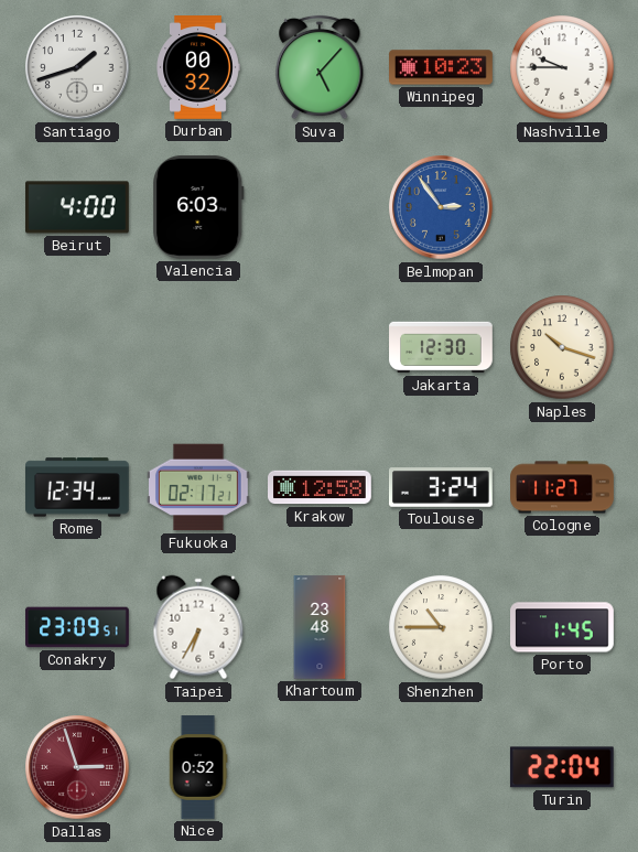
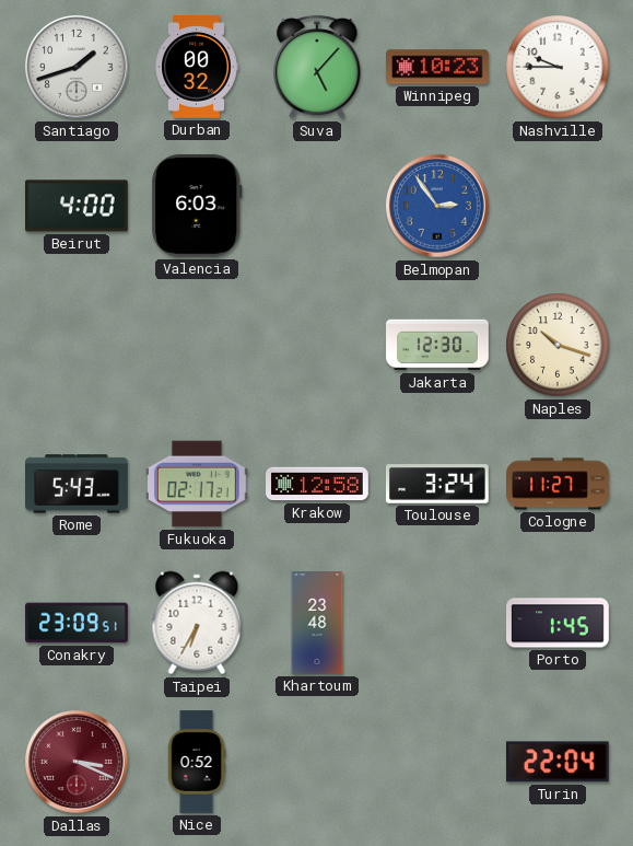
Rome: 12:34 -> 5:43 (78, 484)
Shenzhen: 10:45 -> none (441, 627)
Dallas: 2:57 -> 3:19 (77, 762)
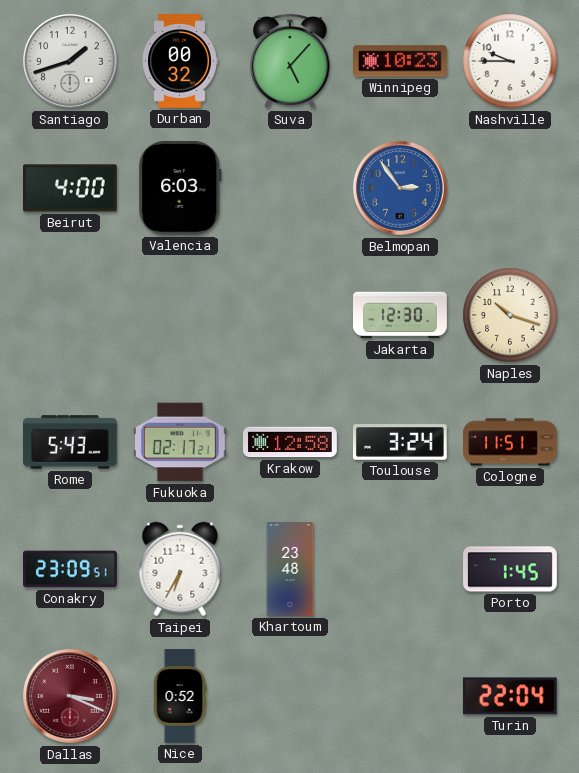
Cologne: 11:27 -> 11:51 (510, 442)
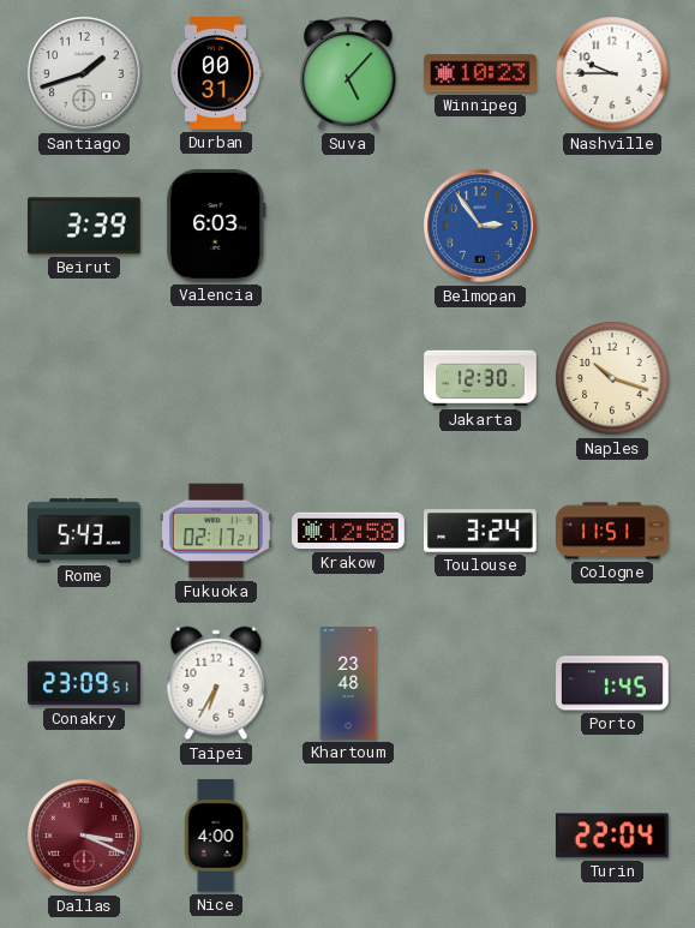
Durban: 00:32 -> 00:31 (216, 73)
Beirut: 4:00 -> 3:39 (85, 226)
Nice: 0:52 -> 4:00 (216, 836)
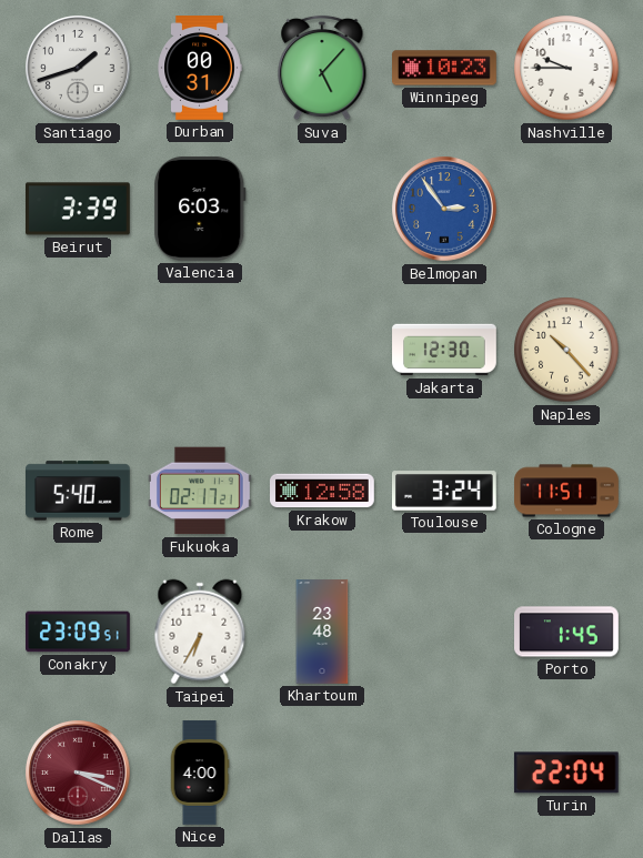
Naples: 10:18 -> 10:23 (566, 350)
Rome: 5:43 -> 5:40 (79, 491)
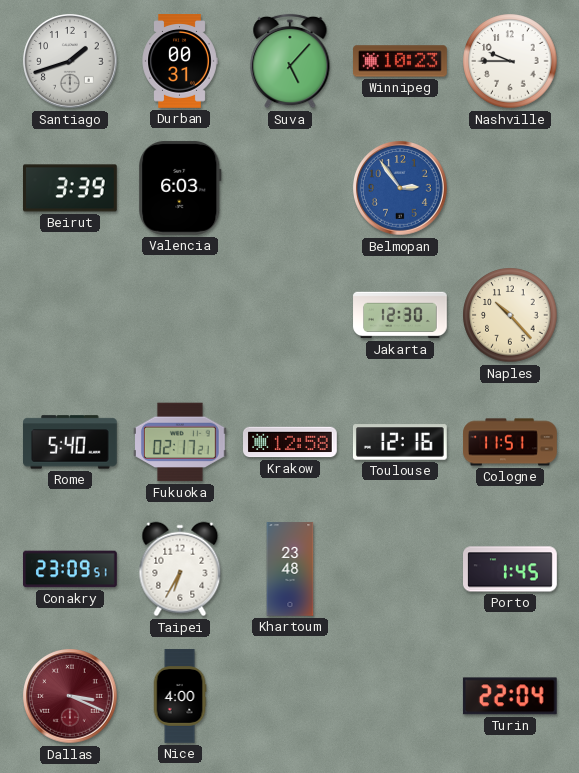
Toulouse: 3:24 -> 12:16 (401, 442)
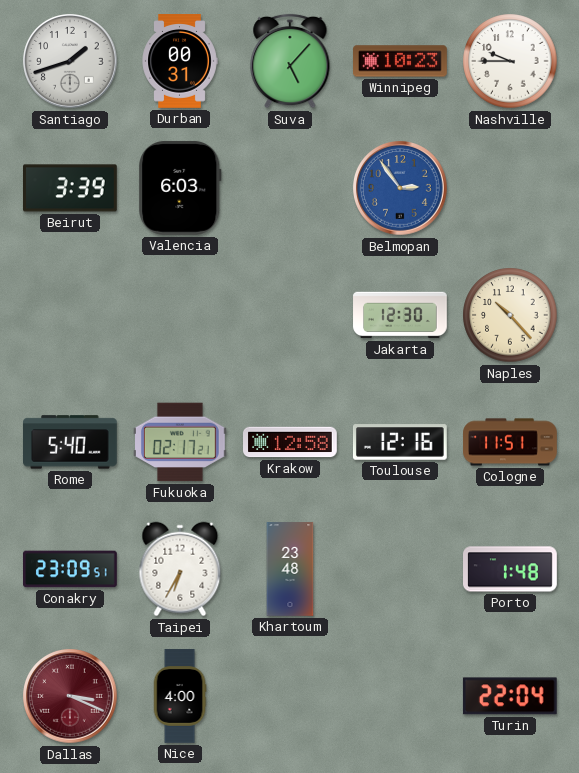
Porto: 1:45 -> 1:48 (511, 569)
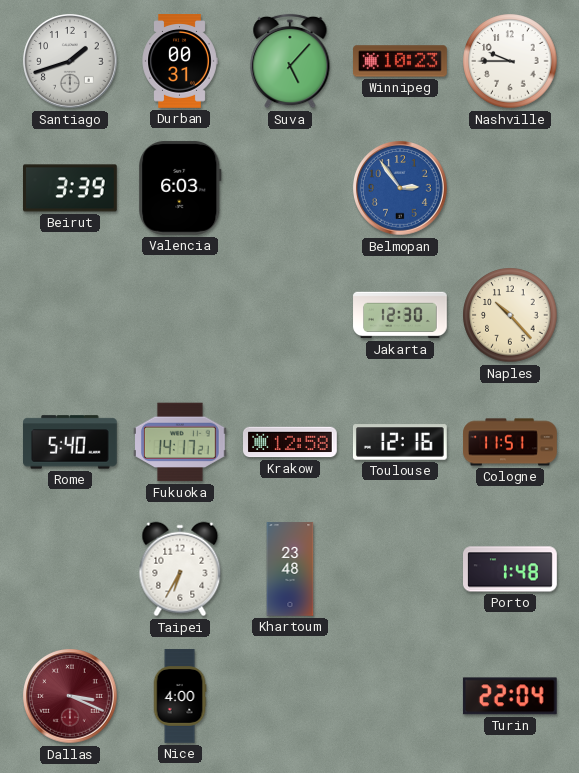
Fukuoka: 02:17 -> 14:17 (180, 442)
Conakry: 23:09 -> none (71, 569)
